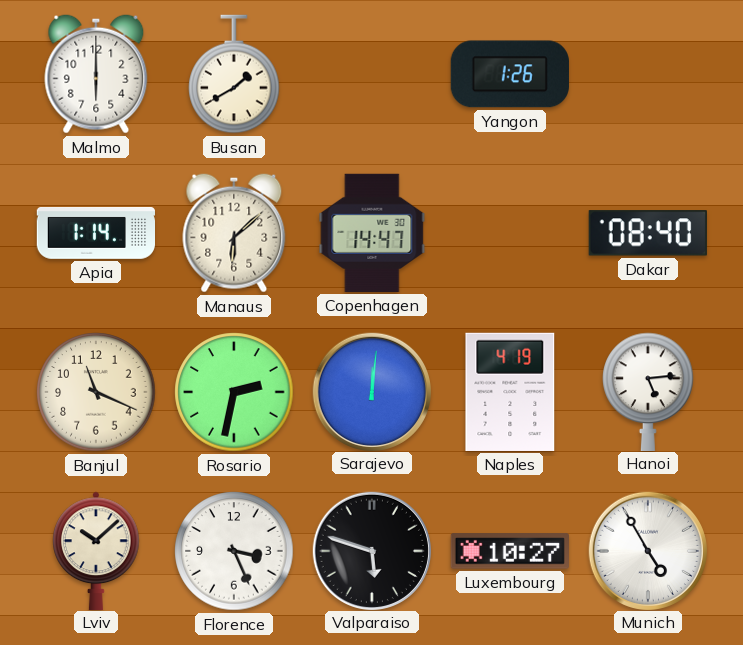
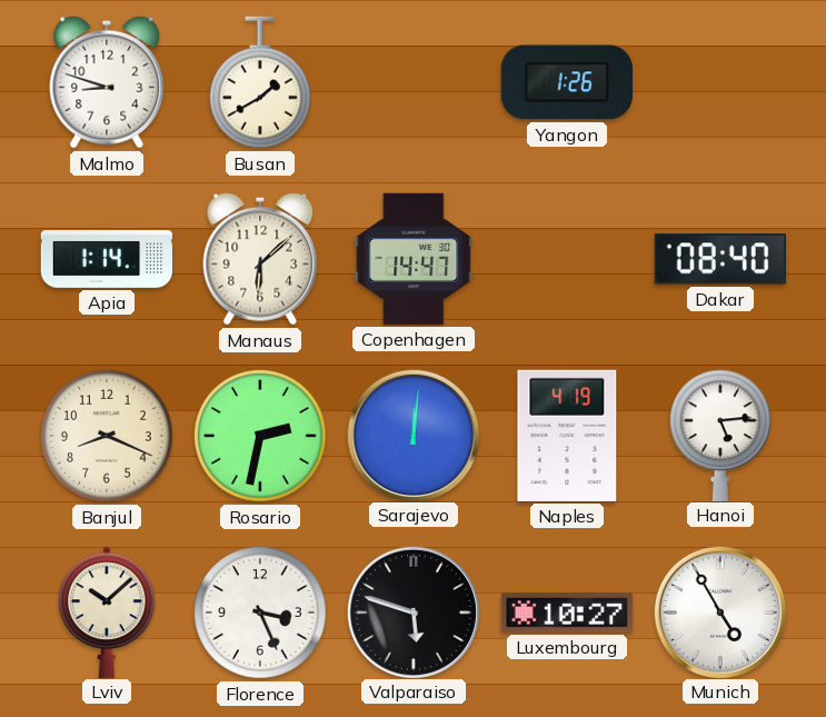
Malmo: 6:00 -> 8:48 (107, 82)
Banjul: 11:19 -> 8:19 (107, 436)
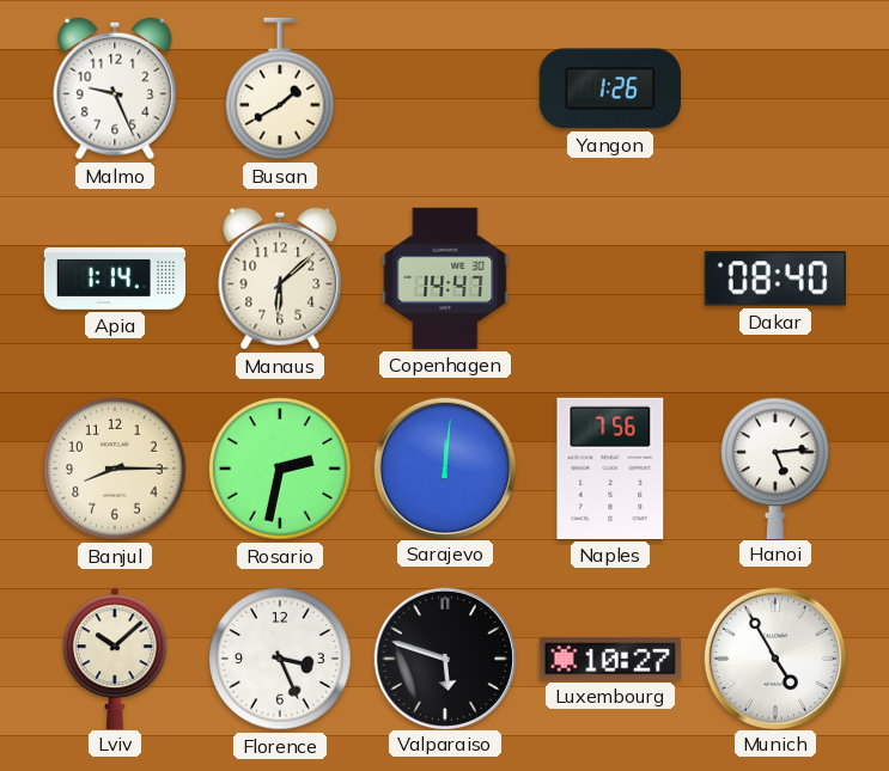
Malmo: 8:48 -> 9:26 (115, 88)
Banjul: 8:19 -> 8:15 (115, 469)
Naples: 4:19 -> 7:56 (610, 469)
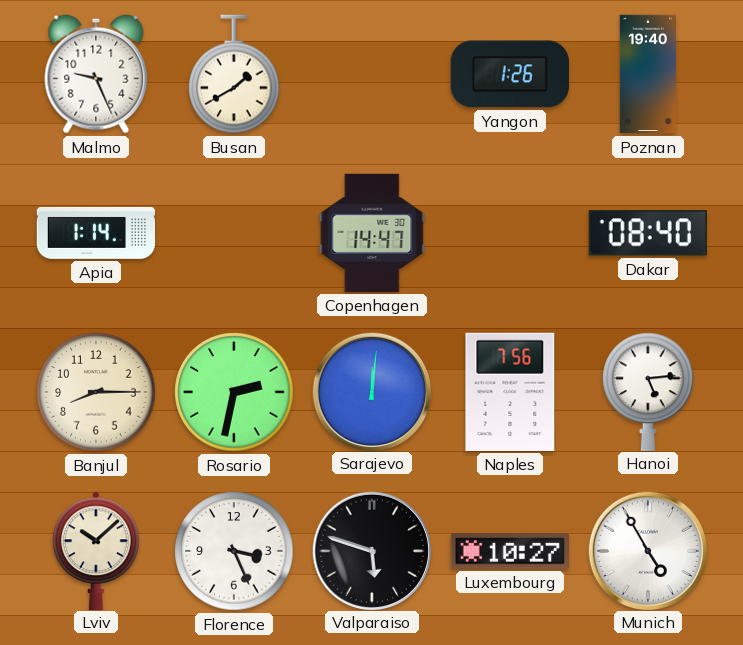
Poznan: none -> 19:40 (647, 74)
Manaus: 6:08 -> none (280, 279)
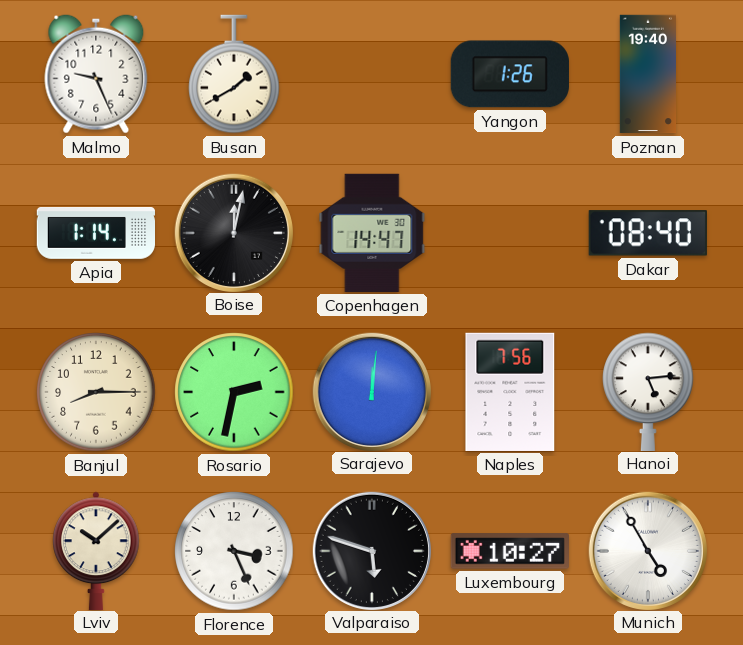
Boise: none -> 12:02 (233, 232)
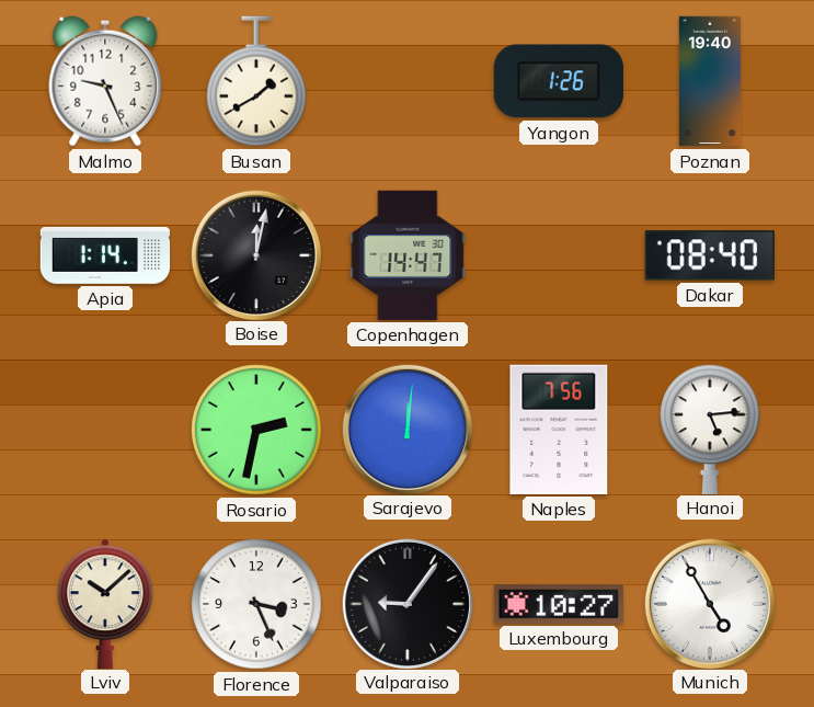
Banjul: 8:15 -> none (96, 392)
Valparaiso: 5:48 -> 9:06 (406, 603)
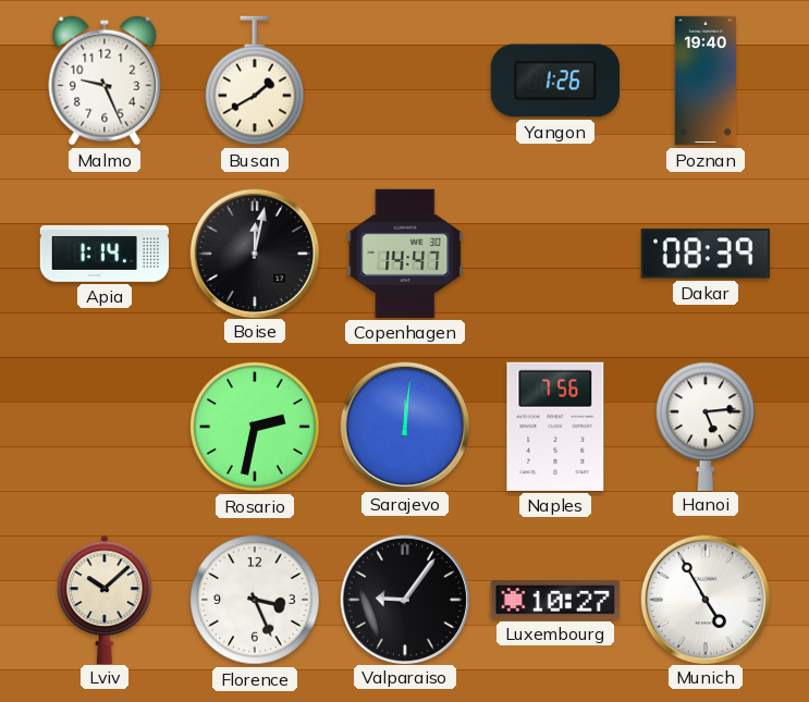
Dakar: 08:40 -> 08:39 (706, 254)
